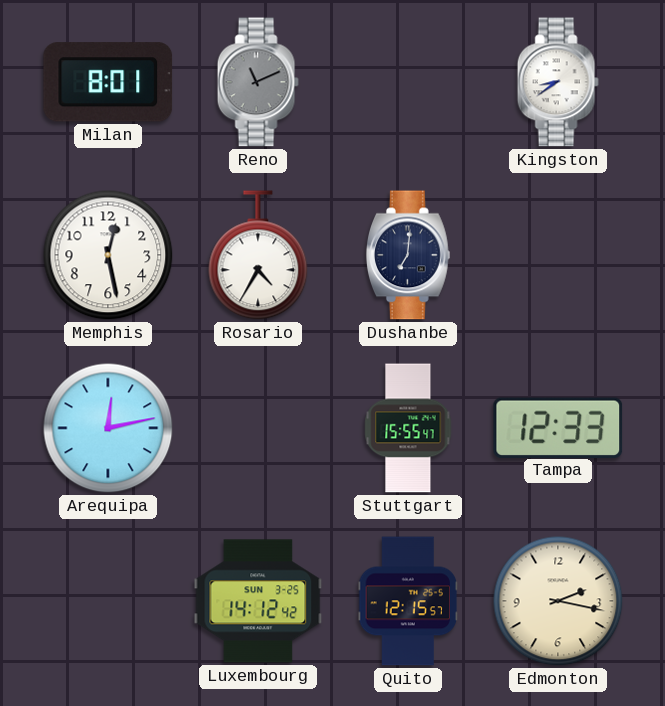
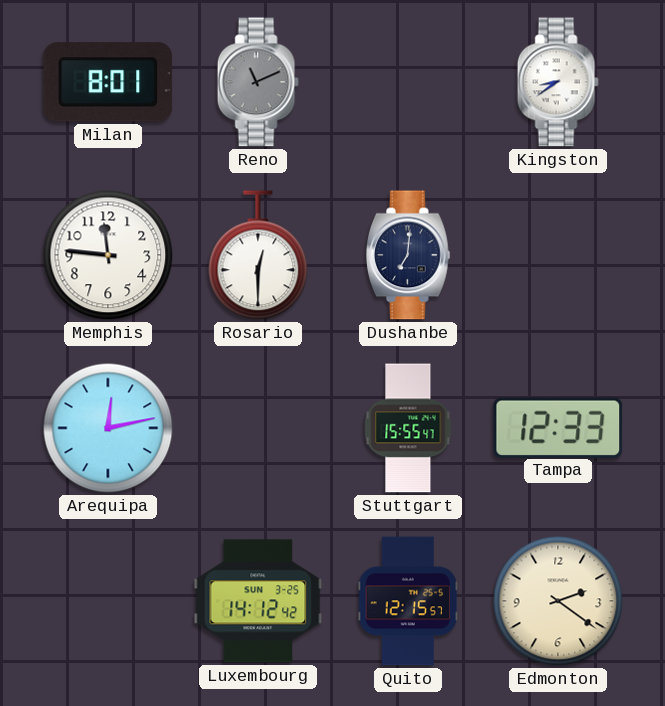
Memphis: 12:28 -> 11:46 (108, 255)
Rosario: 4:35 -> 12:30 (258, 255)
Edmonton: 2:17 -> 2:21 (558, 601)
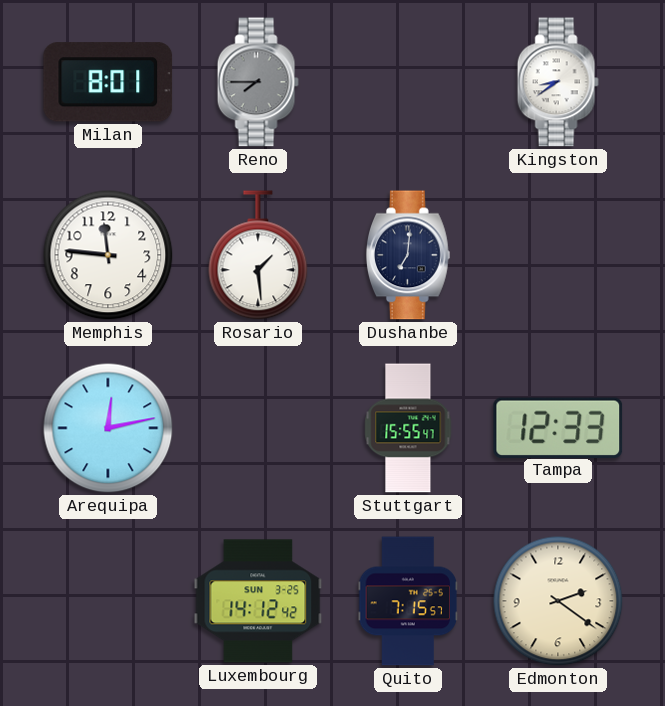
Reno: 11:11 -> 7:45 (258, 82)
Rosario: 12:30 -> 1:29 (258, 255)
Quito: 12:15 -> 7:15 (407, 601)
